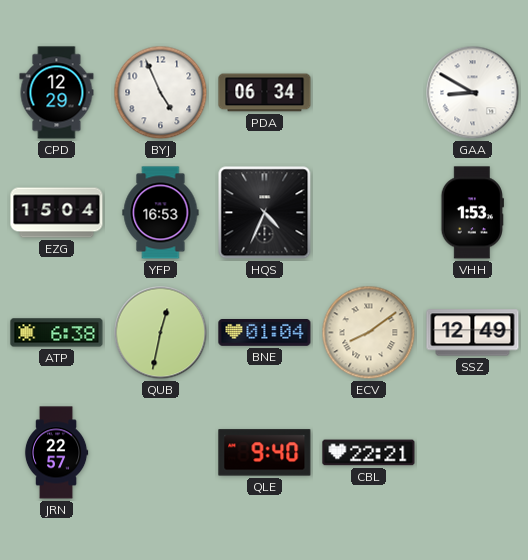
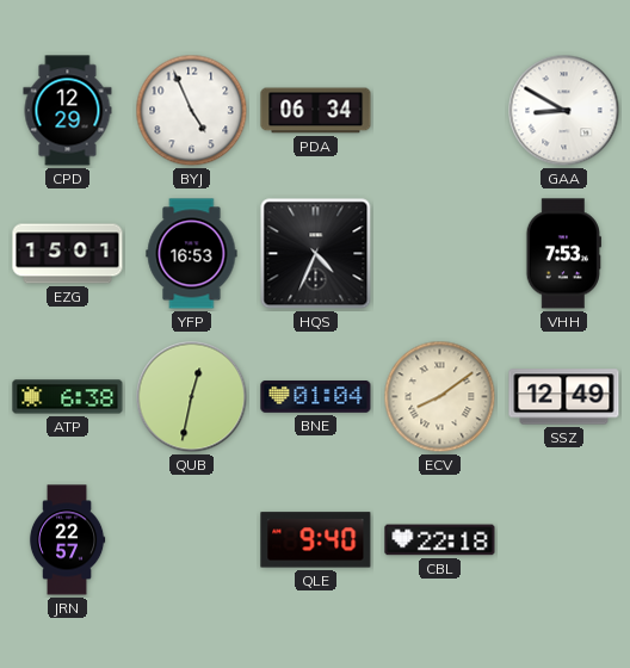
EZG: 15:04 -> 15:01 (68, 254)
VHH: 1:53 -> 7:53 (563, 254)
CBL: 22:21 -> 22:18 (440, 540)
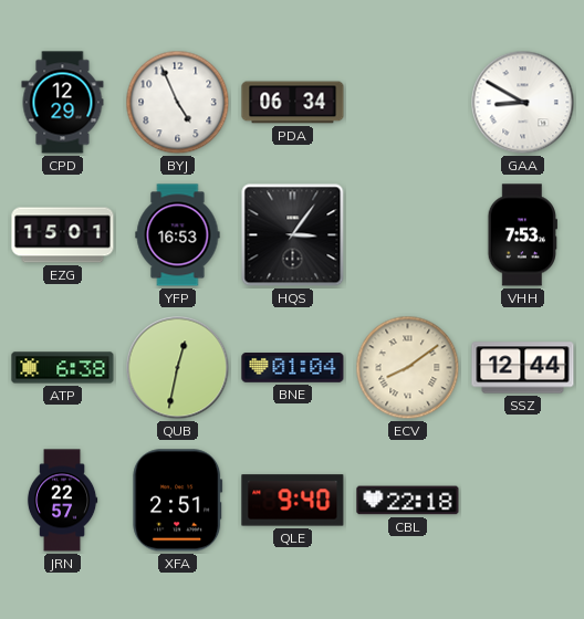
HQS: 4:34 -> 3:06 (293, 235)
SSZ: 12:49 -> 12:44 (523, 368)
XFA: none -> 2:51 (178, 501)
